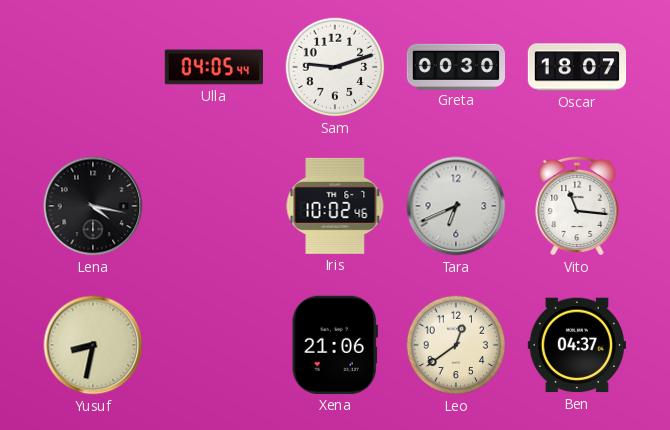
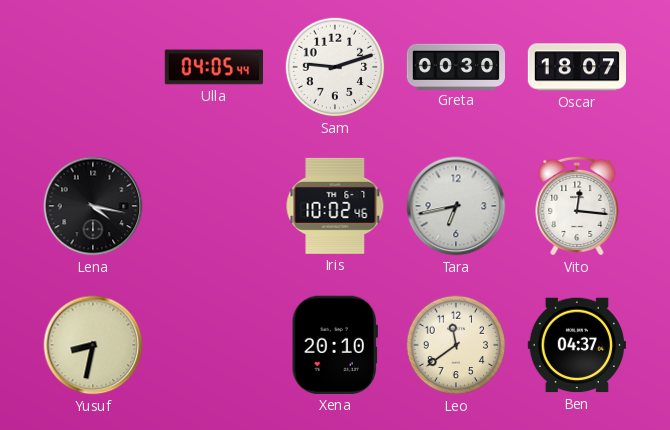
Tara: 6:41 -> 6:43 (456, 206)
Vito: 11:16 -> 12:16 (577, 206)
Xena: 21:06 -> 20:10 (335, 345)
Leo: 12:39 -> 11:39 (456, 345)
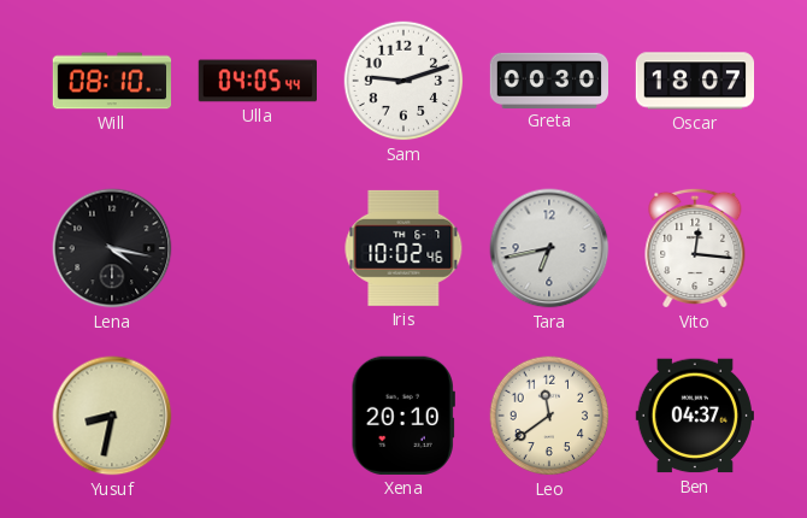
Will: none -> 08:10 (111, 81)
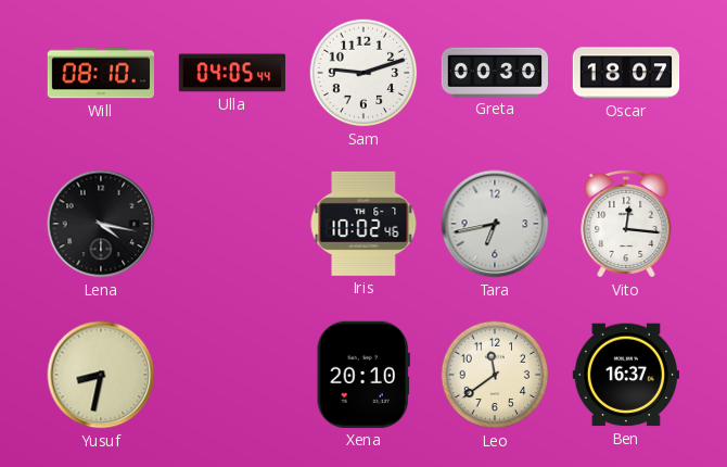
Ben: 04:37 -> 16:37 (625, 375)
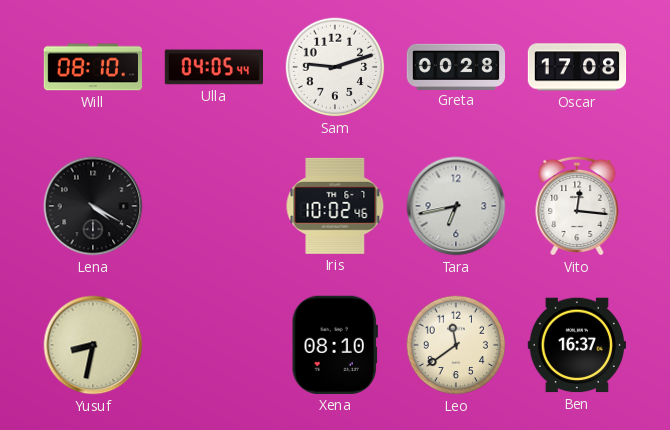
Greta: 00:30 -> 00:28 (455, 66)
Oscar: 18:07 -> 17:08 (577, 67)
Lena: 4:17 -> 4:20 (93, 206)
Xena: 20:10 -> 08:10 (335, 345)
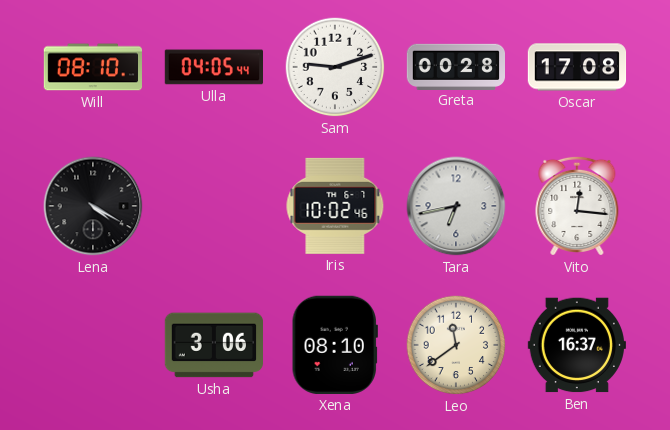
Yusuf: 8:32 -> none (93, 345)
Usha: none -> 3:06 (213, 345)
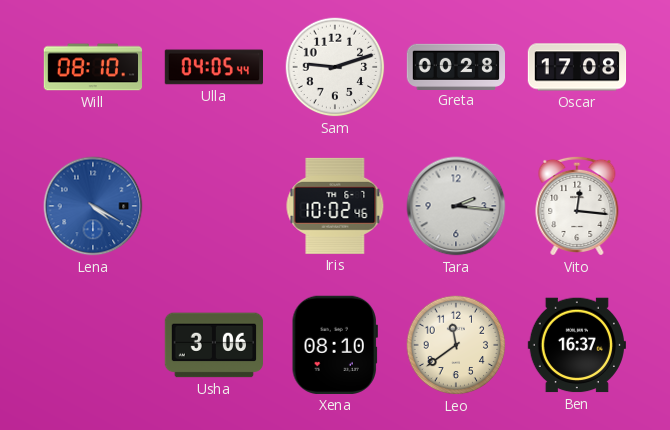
Lena dial: black -> blue (93, 206)
Tara: 6:43 -> 2:16 (456, 206)
